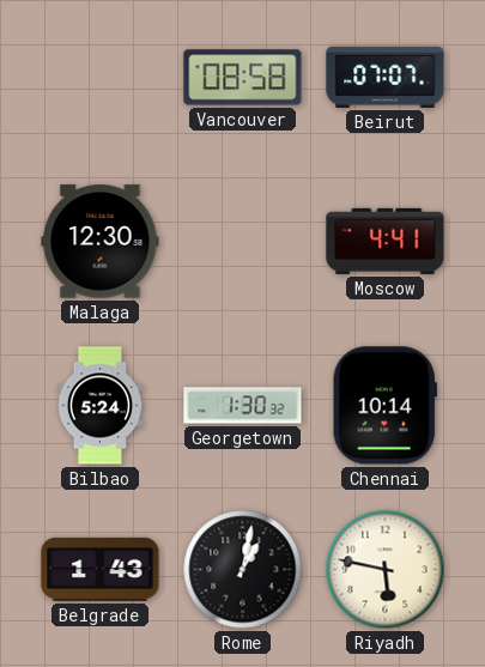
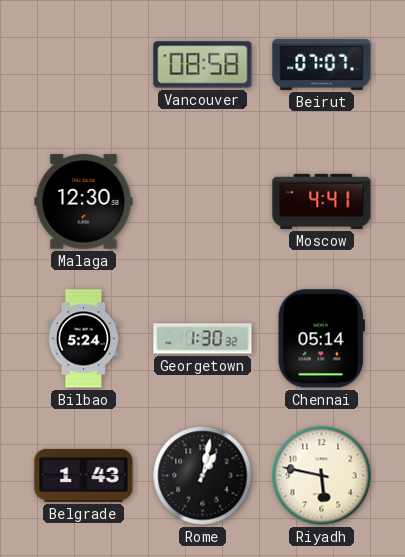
Chennai: 10:14 -> 05:14 (321, 339)
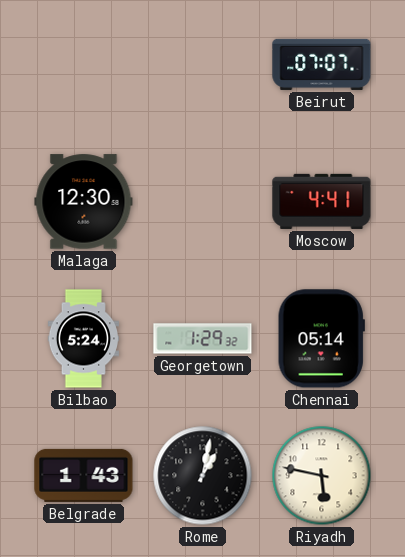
Vancouver: 08:58 -> none (203, 65)
Georgetown: 1:30 -> 1:29 (203, 339)
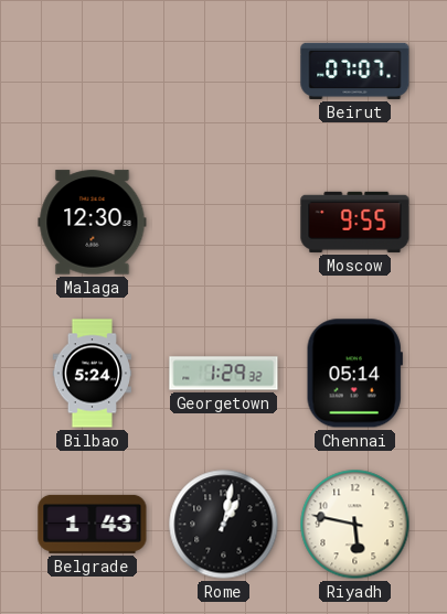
Moscow: 4:41 -> 9:55 (355, 222)
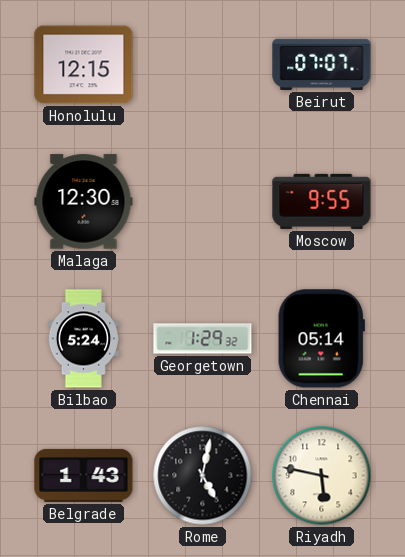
Honolulu: none -> 12:15 (84, 65)
Rome: 1:02 -> 5:02 (203, 476)
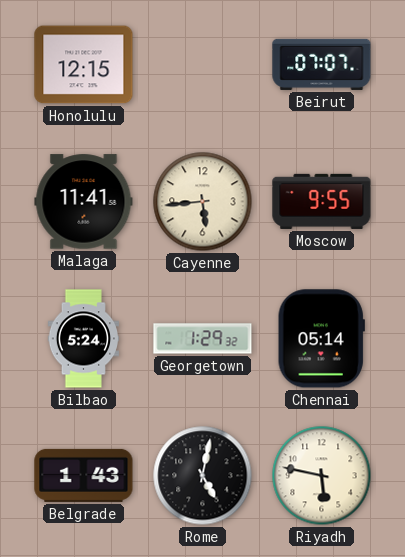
Malaga: 12:30 -> 11:41 (84, 202)
Cayenne: none -> 5:44 (203, 202)
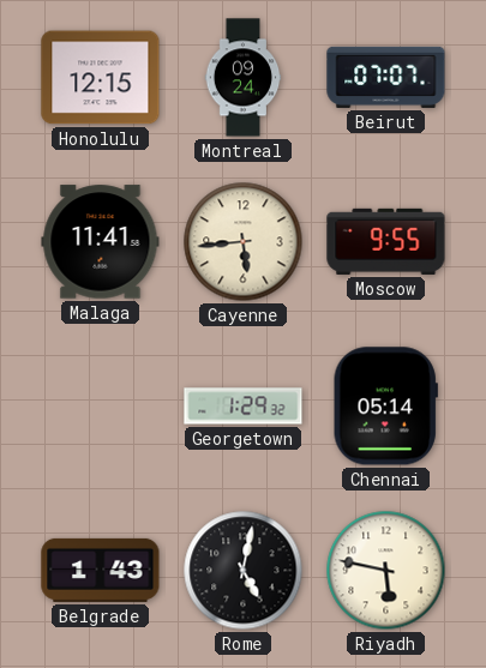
Montreal: none -> 09:24 (244, 78)
Bilbao: 5:24 -> none (83, 339)
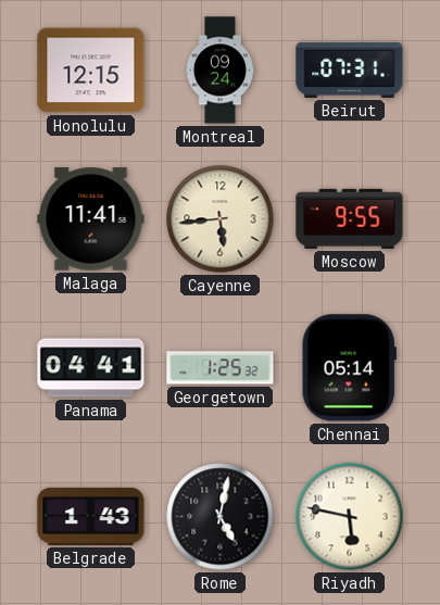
Beirut: 07:07 -> 07:31 (350, 70)
Panama: none -> 04:41 (91, 368)
Georgetown: 1:29 -> 1:25 (221, 368)
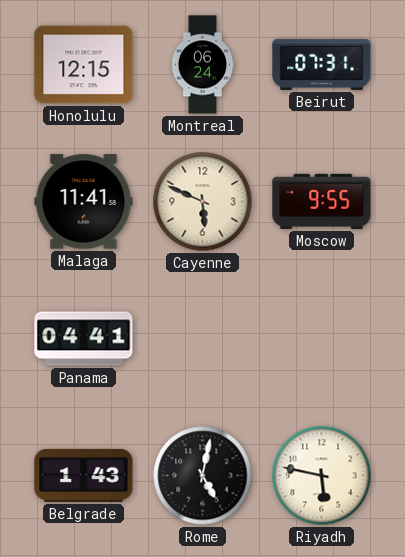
Montreal: 09:24 -> 06:24 (203, 65)
Cayenne: 5:44 -> 5:49 (203, 202)
Georgetown: 1:25 -> none (221, 368)
Chennai: 05:14 -> none (349, 368)
